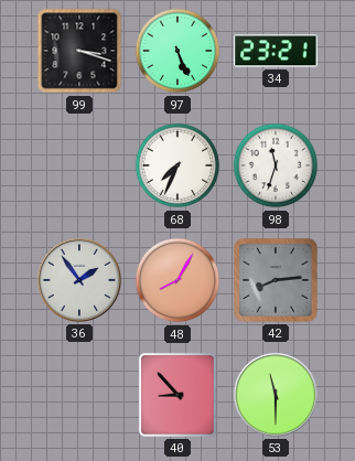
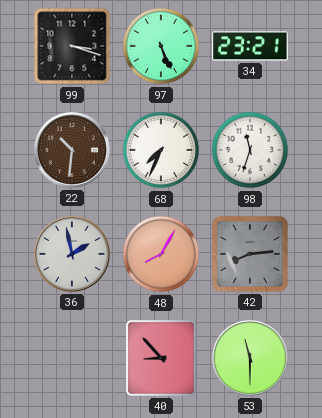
22: none -> 10:31 (72, 150)
36: 1:54 -> 1:58 (72, 254)
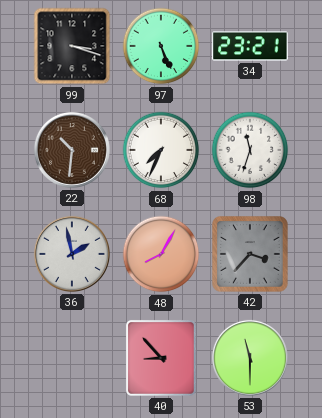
42: 8:14 -> 3:37 (251, 255)
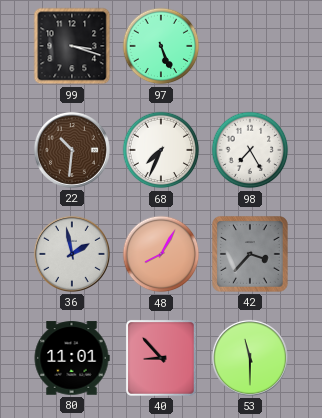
34: 23:21 -> none (250, 46)
98: 11:33 -> 7:25 (250, 150)
80: none -> 11:01 (72, 358)
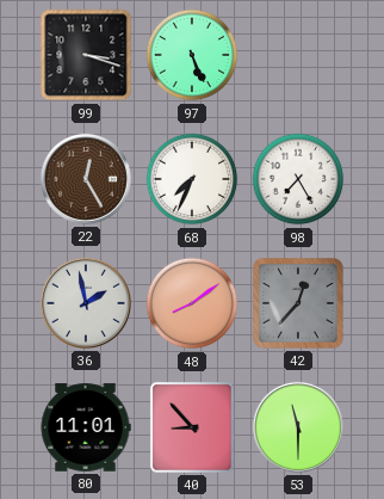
22: 10:31 -> 12:25 (86, 179)
48: 8:05 -> 8:09 (192, 303)
42: 3:37 -> 12:37 (299, 304)
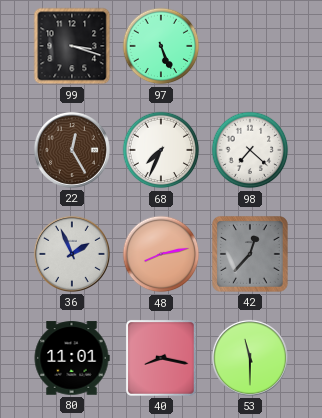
98: 7:25 -> 7:22 (250, 150)
36: 1:58 -> 1:56 (72, 254)
48: 8:09 -> 8:13 (161, 254)
40: 8:53 -> 8:17 (161, 358)
